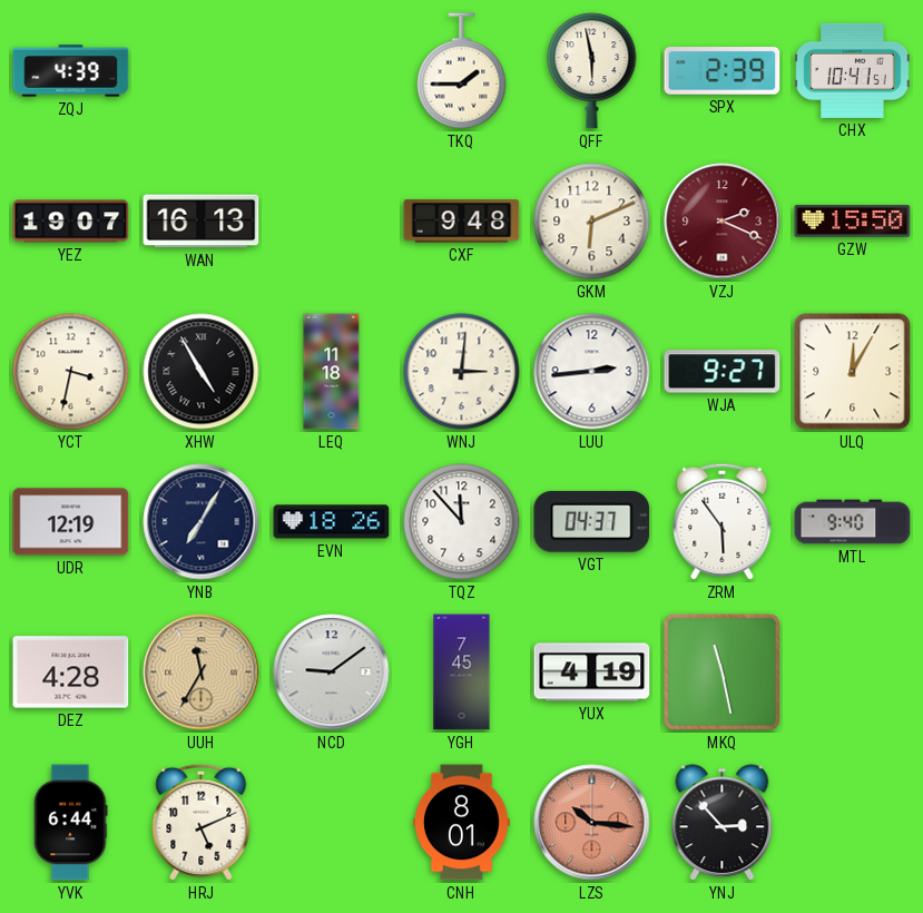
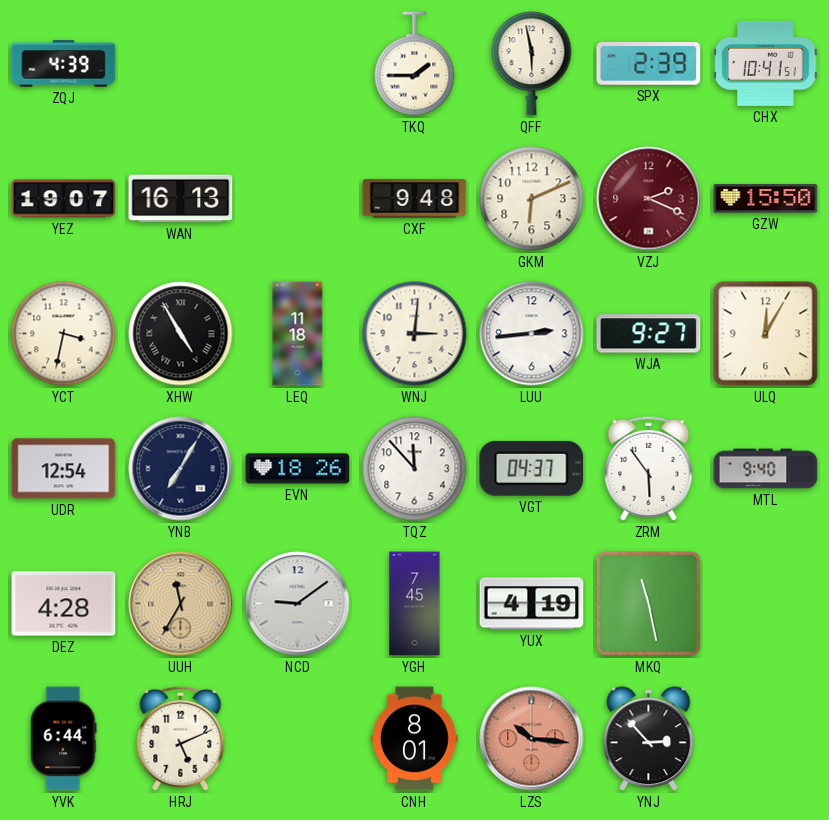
UDR: 12:19 -> 12:54 (64, 469)
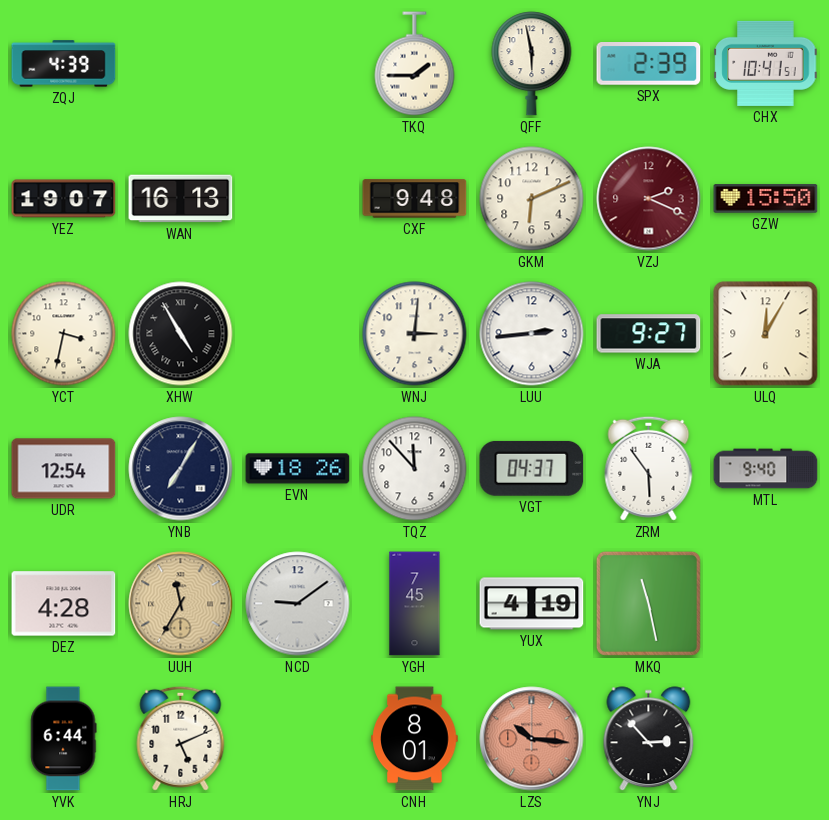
LEQ: 11:18 -> none (298, 334)
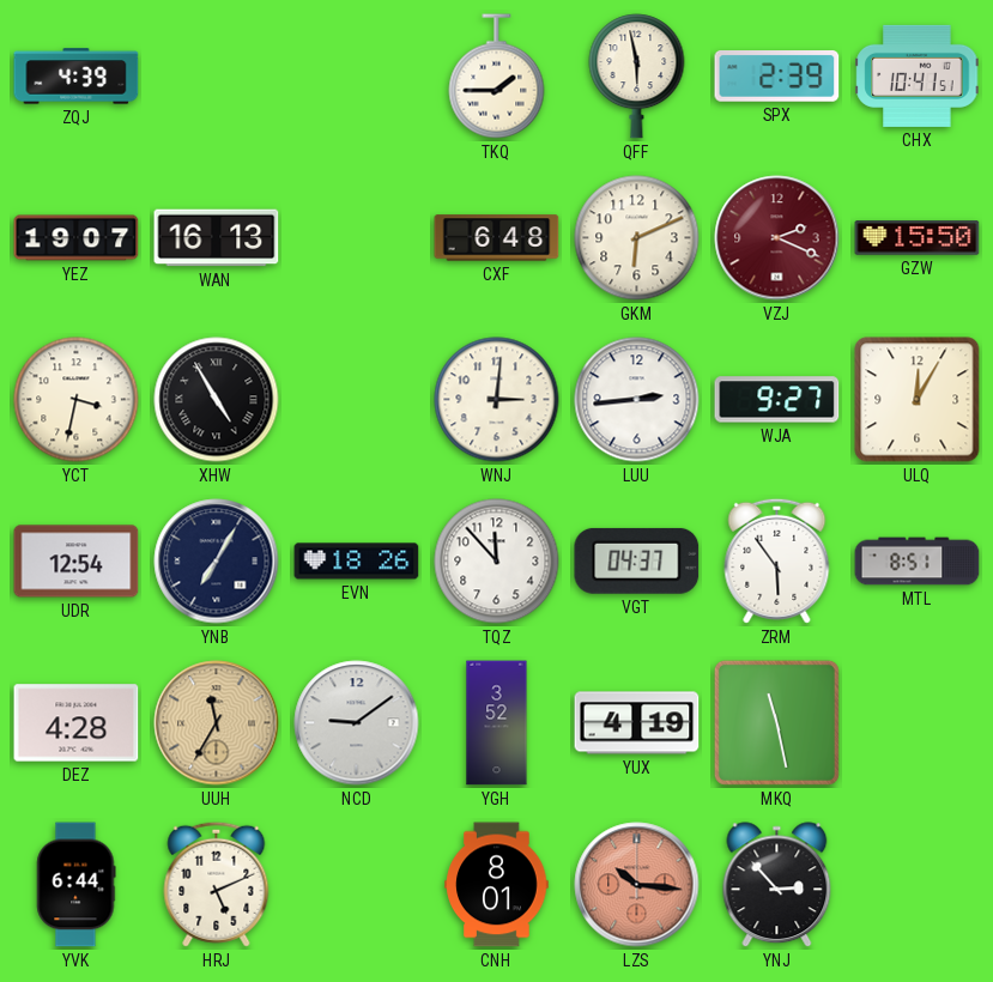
CXF: 9:48 -> 6:48 (497, 238)
MTL: 9:40 -> 8:51 (918, 562)
YGH: 7:45 -> 3:52 (497, 723)
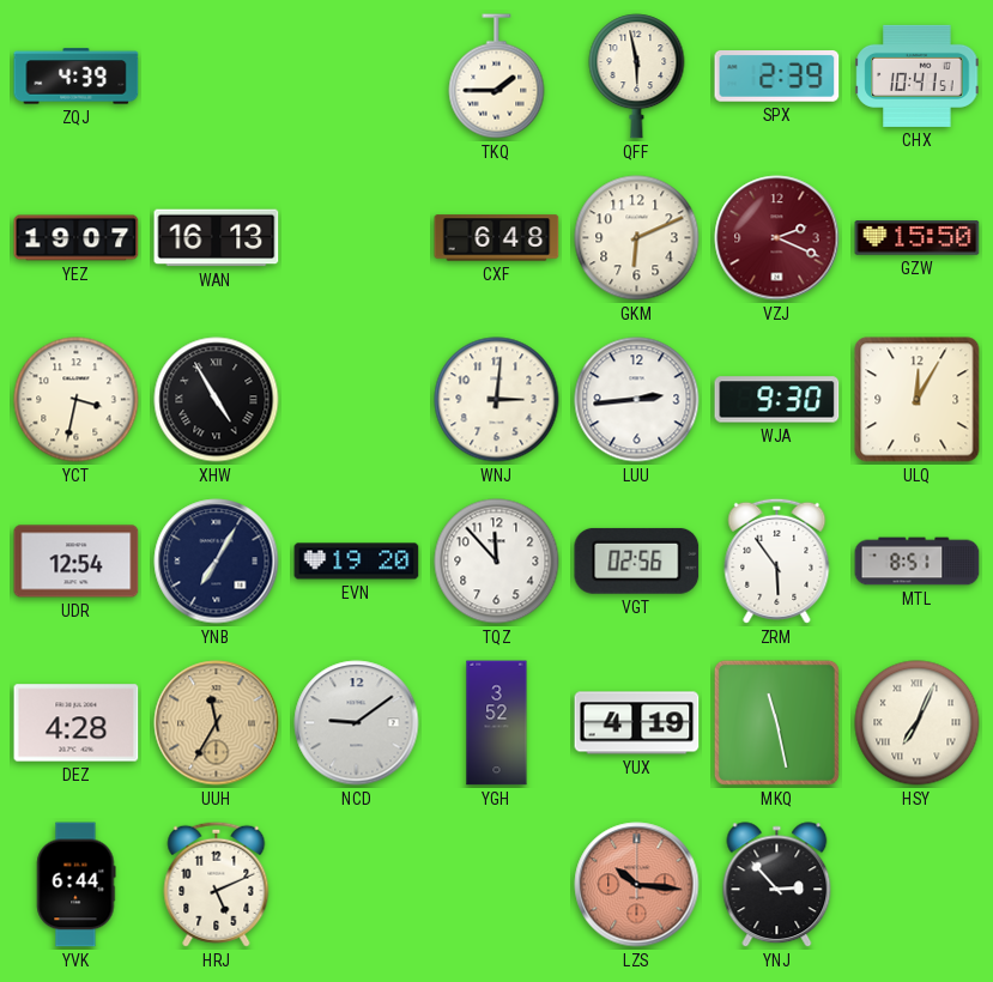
WJA: 9:27 -> 9:30 (777, 400)
EVN: 18:26 -> 19:20 (357, 562)
VGT: 04:37 -> 02:56 (637, 560)
HSY: none -> 7:04 (918, 723)
CNH: 8:01 -> none (497, 885)
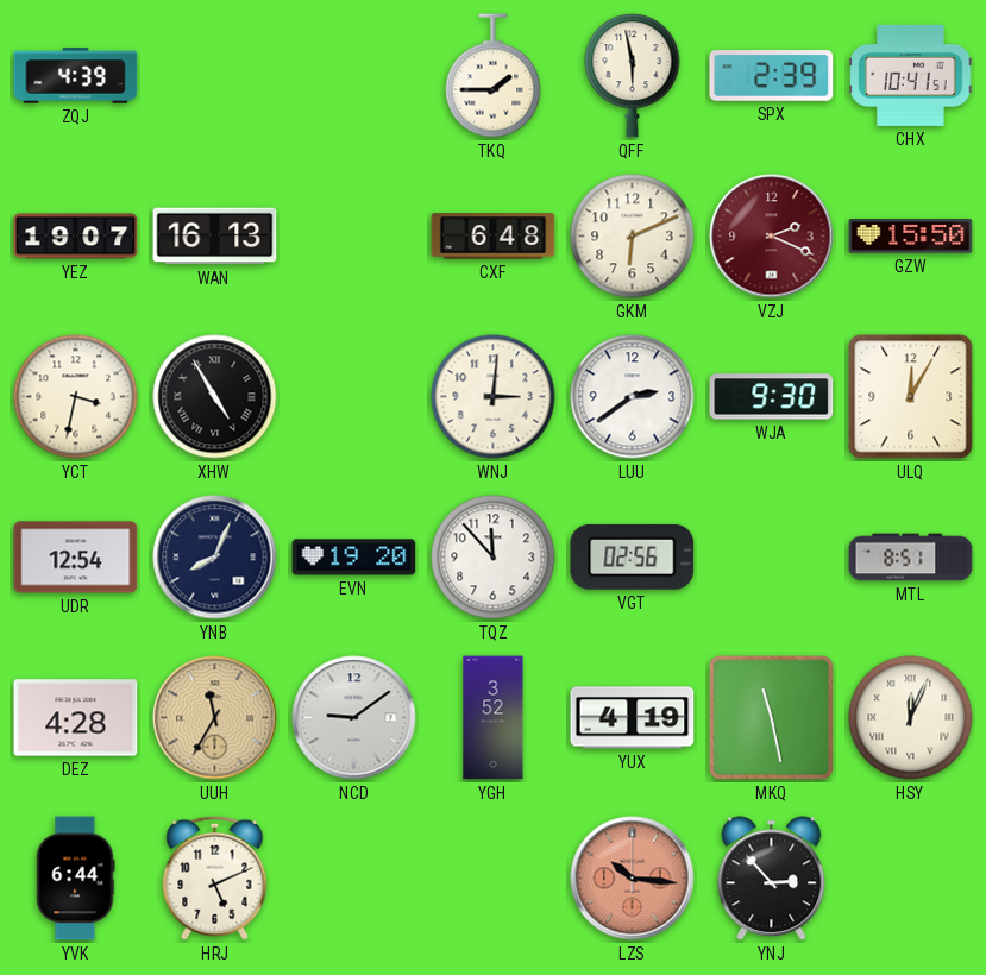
LUU: 2:44 -> 2:39 (633, 397)
YNB: 7:05 -> 8:04 (215, 558)
ZRM: 5:54 -> none (777, 560)
HSY: 7:04 -> 12:04 (911, 718)
